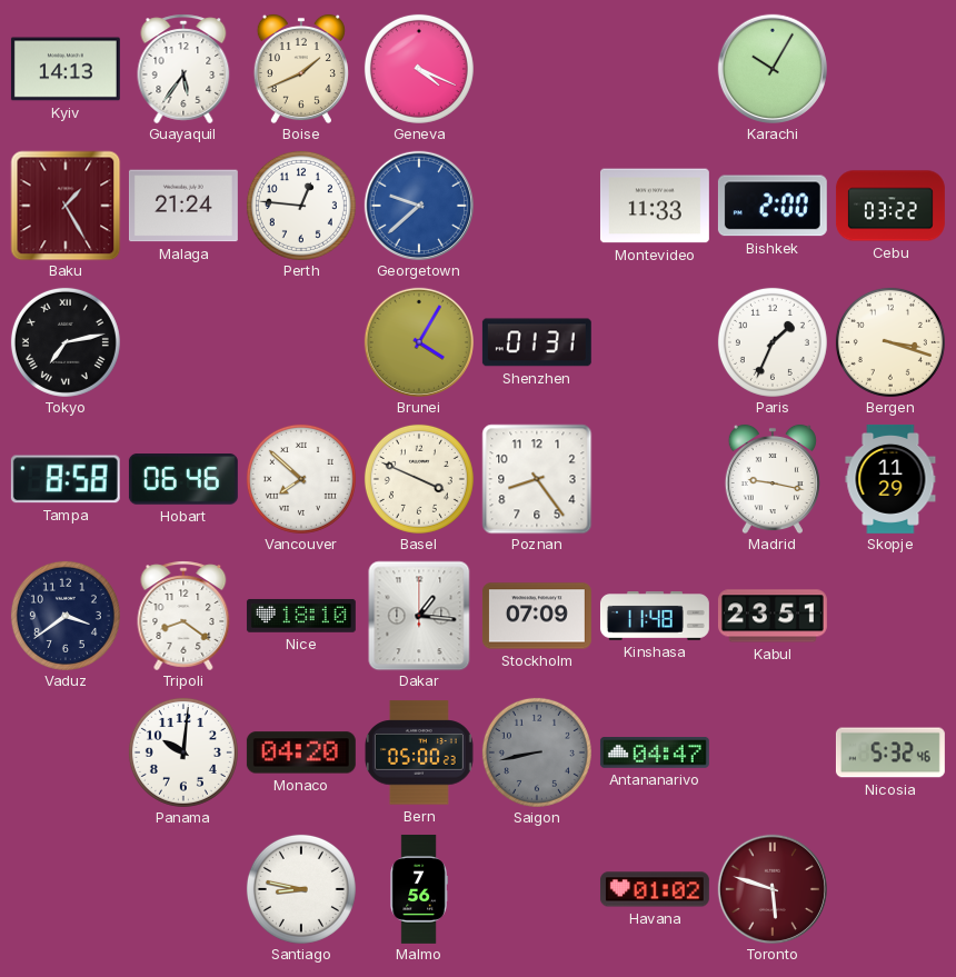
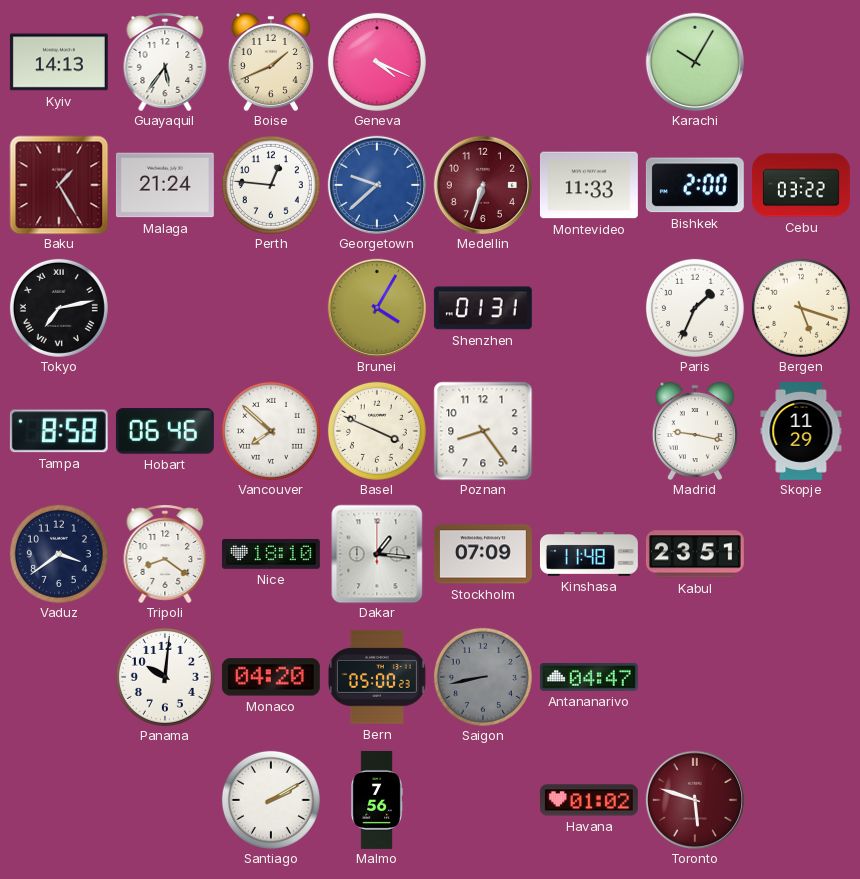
Medellin: none -> 6:33 (483, 185)
Bergen: 3:18 -> 5:18 (801, 308)
Nicosia: 5:32 -> none (890, 752)
Santiago: 8:47 -> 2:10 (271, 800)
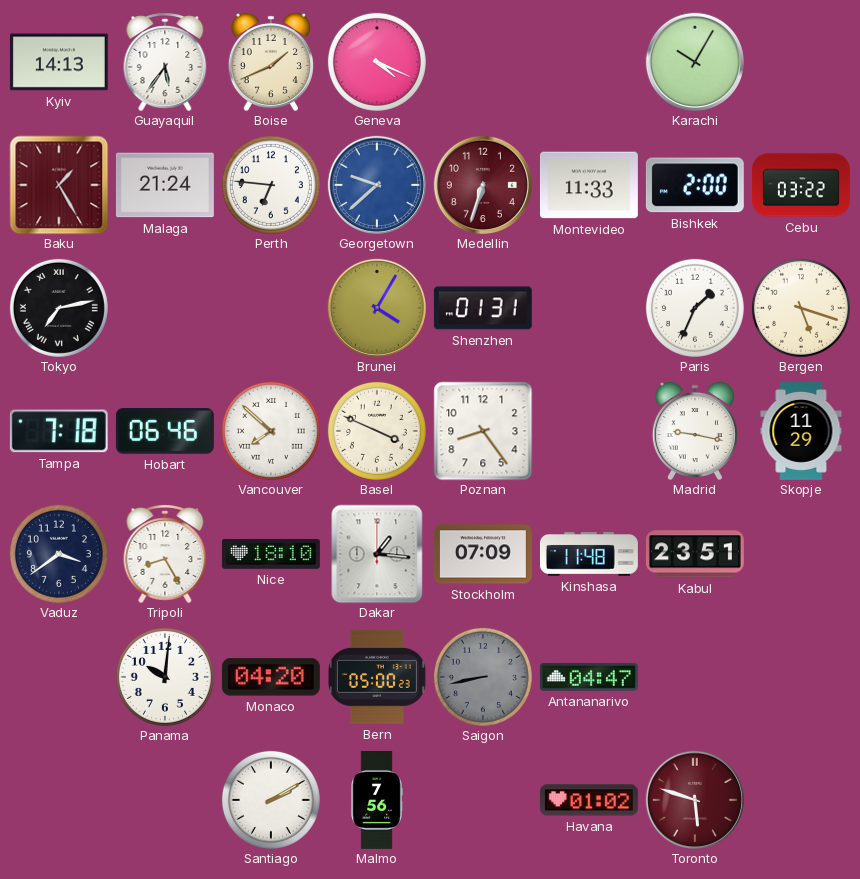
Perth: 12:46 -> 6:46 (271, 185)
Tampa: 8:58 -> 7:18 (59, 431)
Tripoli: 8:21 -> 8:25 (165, 554)
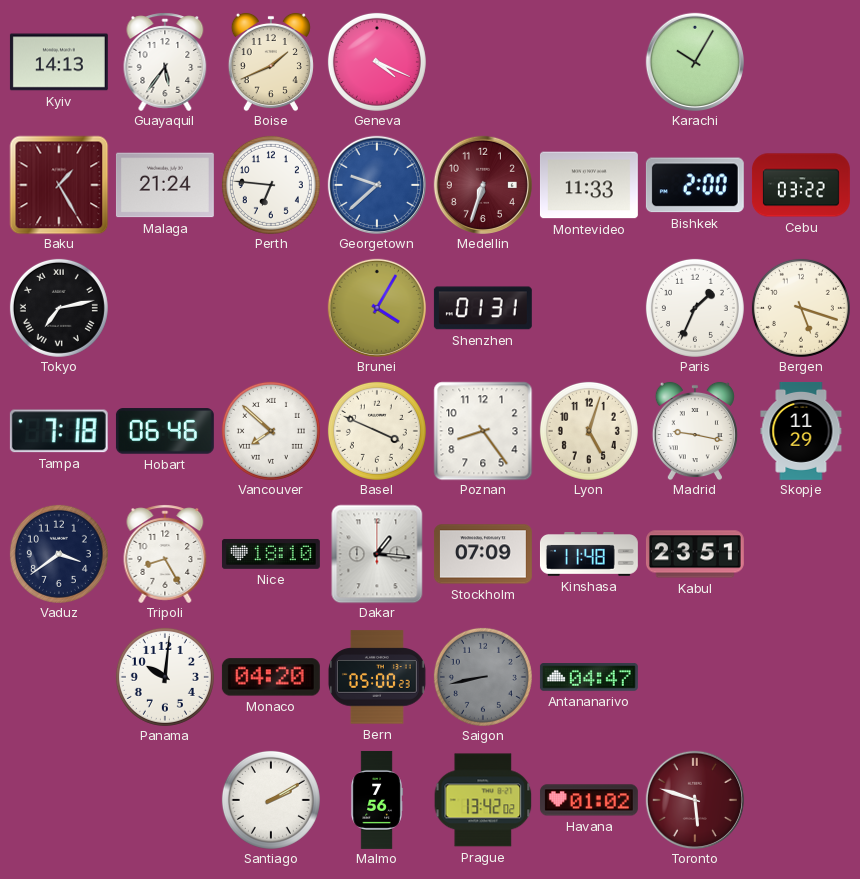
Lyon: none -> 5:03 (589, 431)
Prague: none -> 13:42 (483, 800)
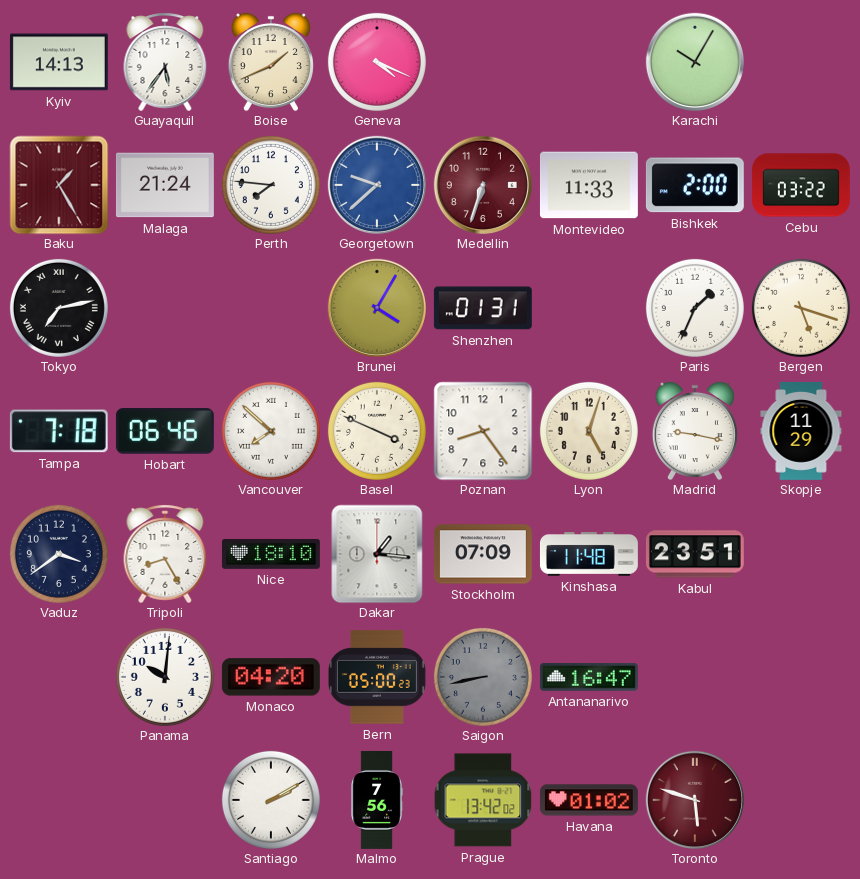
Perth: 6:46 -> 7:46 (271, 185)
Antananarivo: 04:47 -> 16:47 (589, 678)
